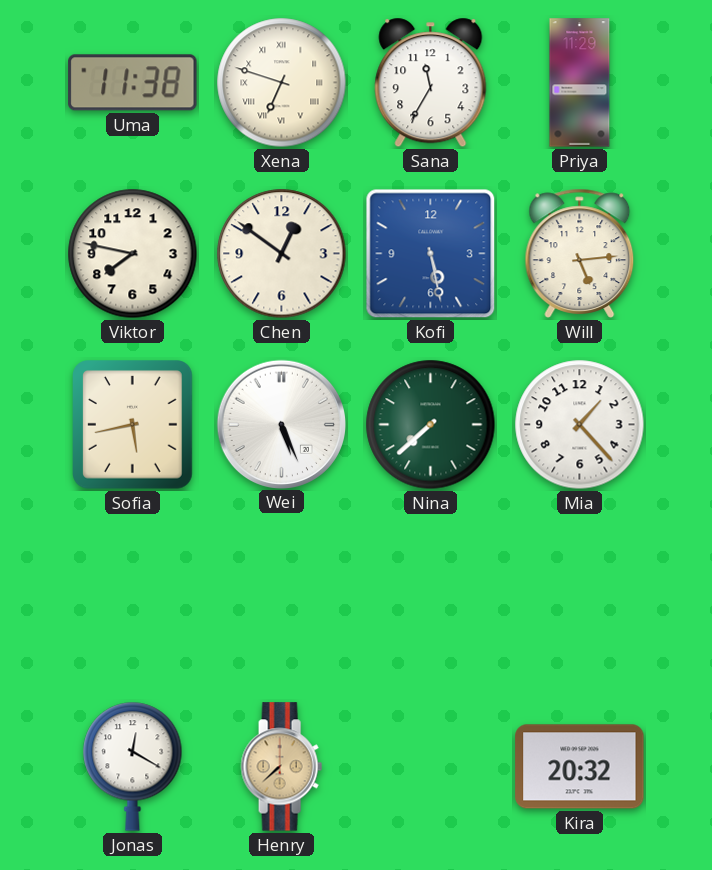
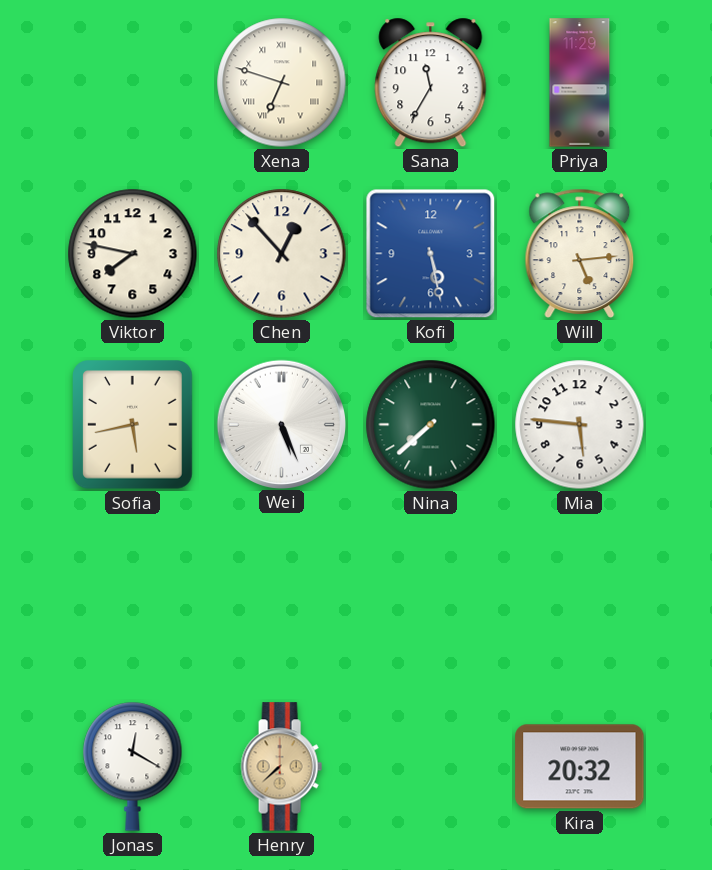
Uma: 11:38 -> none (133, 83)
Chen: 12:51 -> 12:53 (282, 254)
Mia: 1:23 -> 5:46 (580, 425)
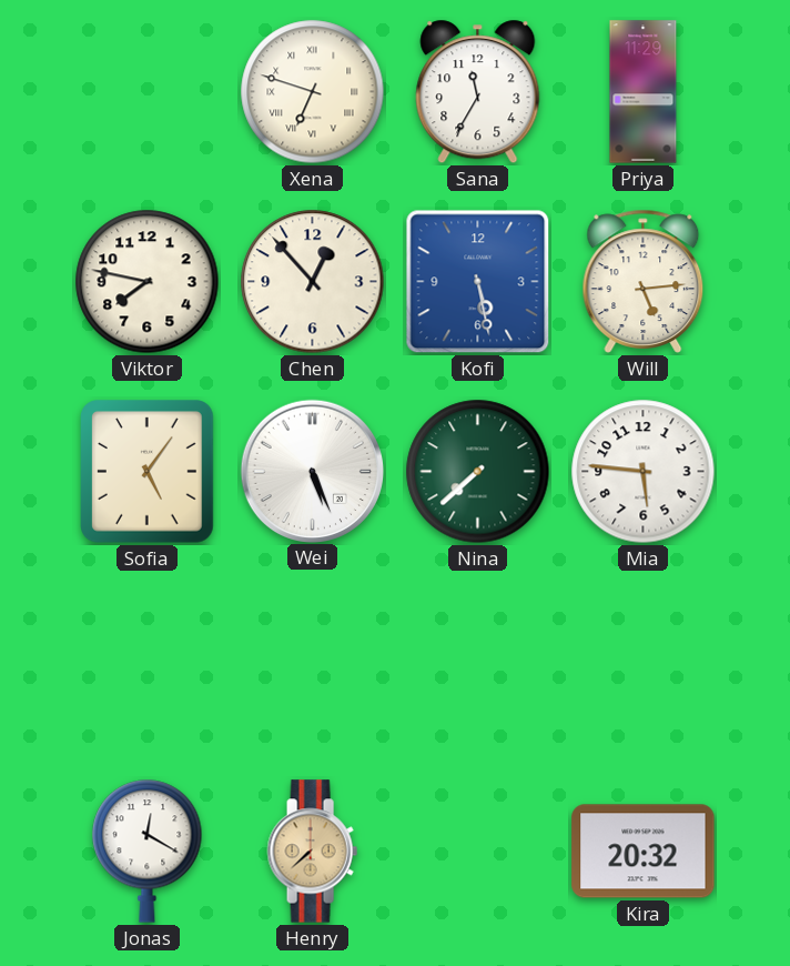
Sofia: 5:43 -> 5:06 (148, 472)
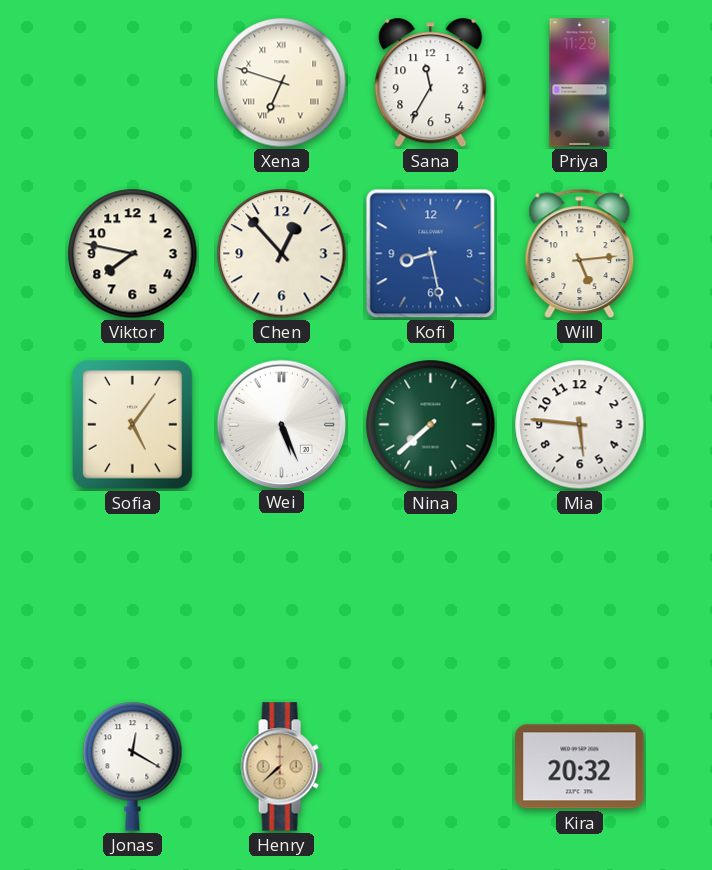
Kofi: 5:28 -> 8:28 (431, 254)
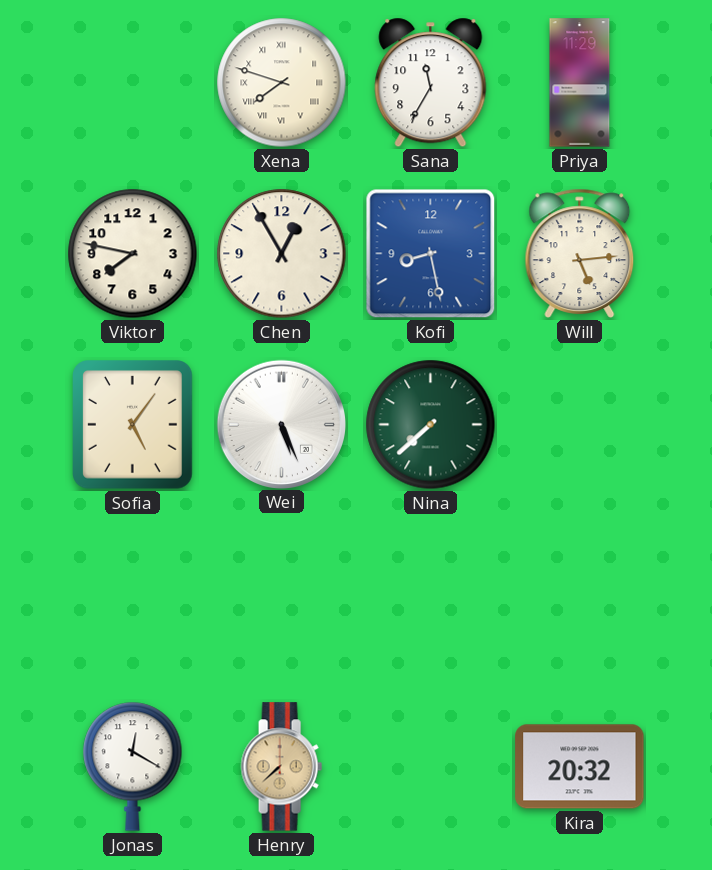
Xena: 6:48 -> 7:48 (282, 83)
Chen: 12:53 -> 12:55 (282, 254)
Mia: 5:46 -> none (580, 425)
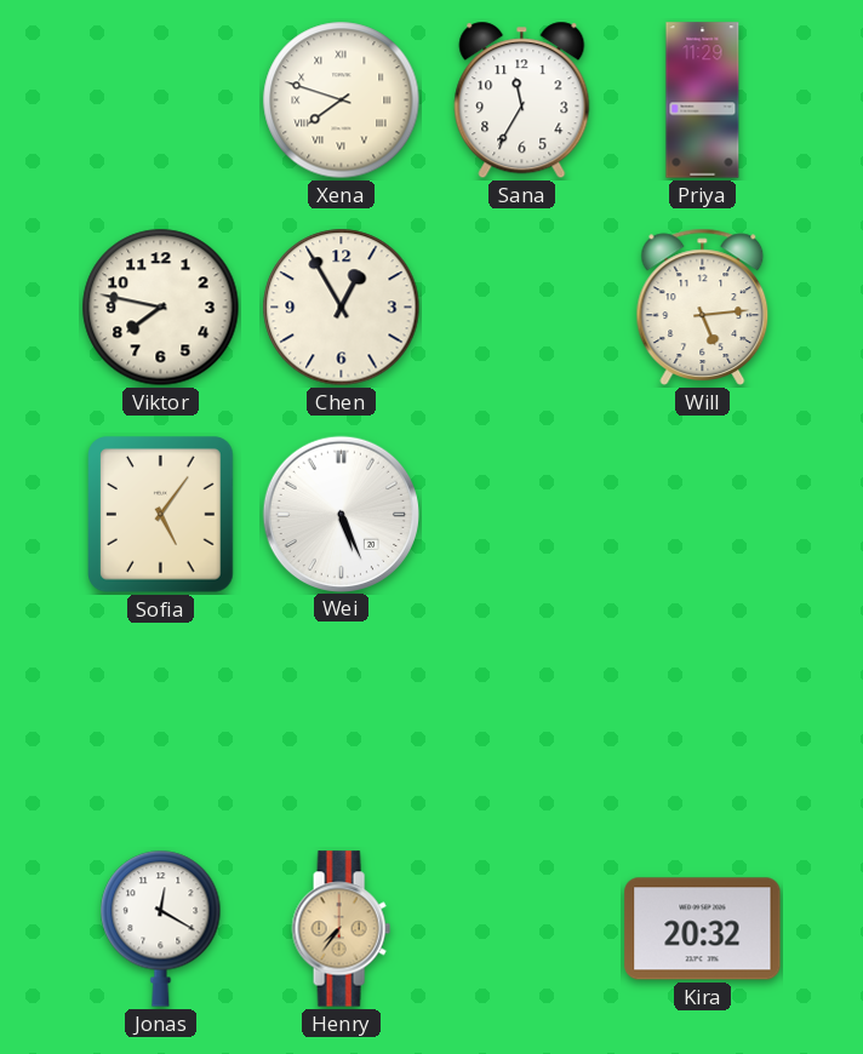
Kofi: 8:28 -> none (431, 254)
Nina: 7:38 -> none (431, 425)
Henry: 7:38 -> 7:36 (341, 929)
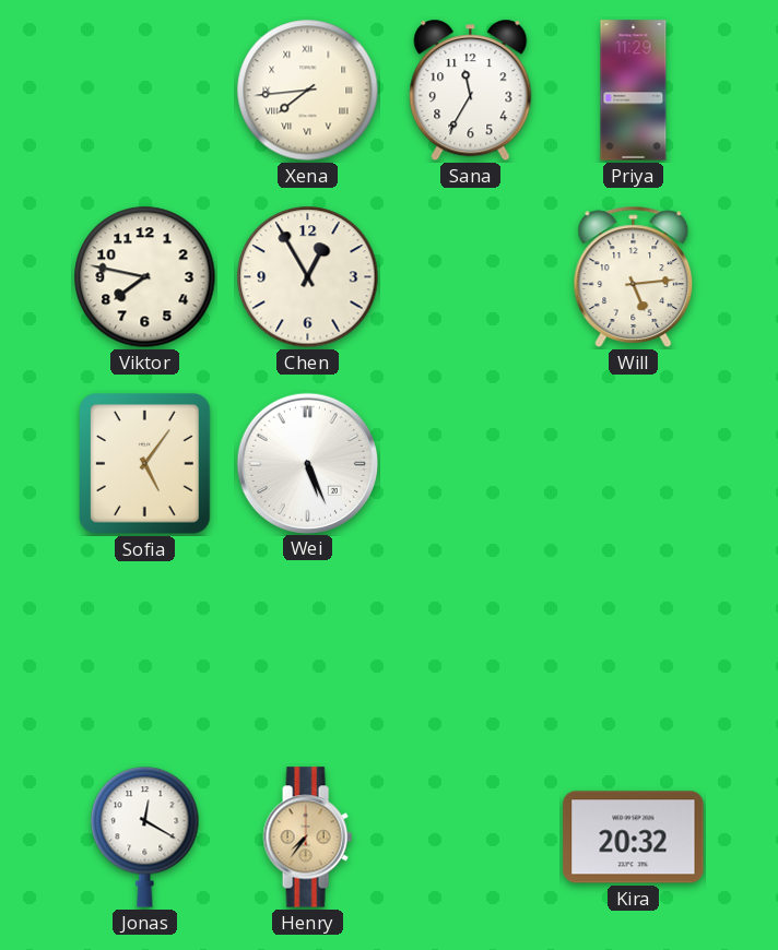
Xena: 7:48 -> 7:44 (308, 91)
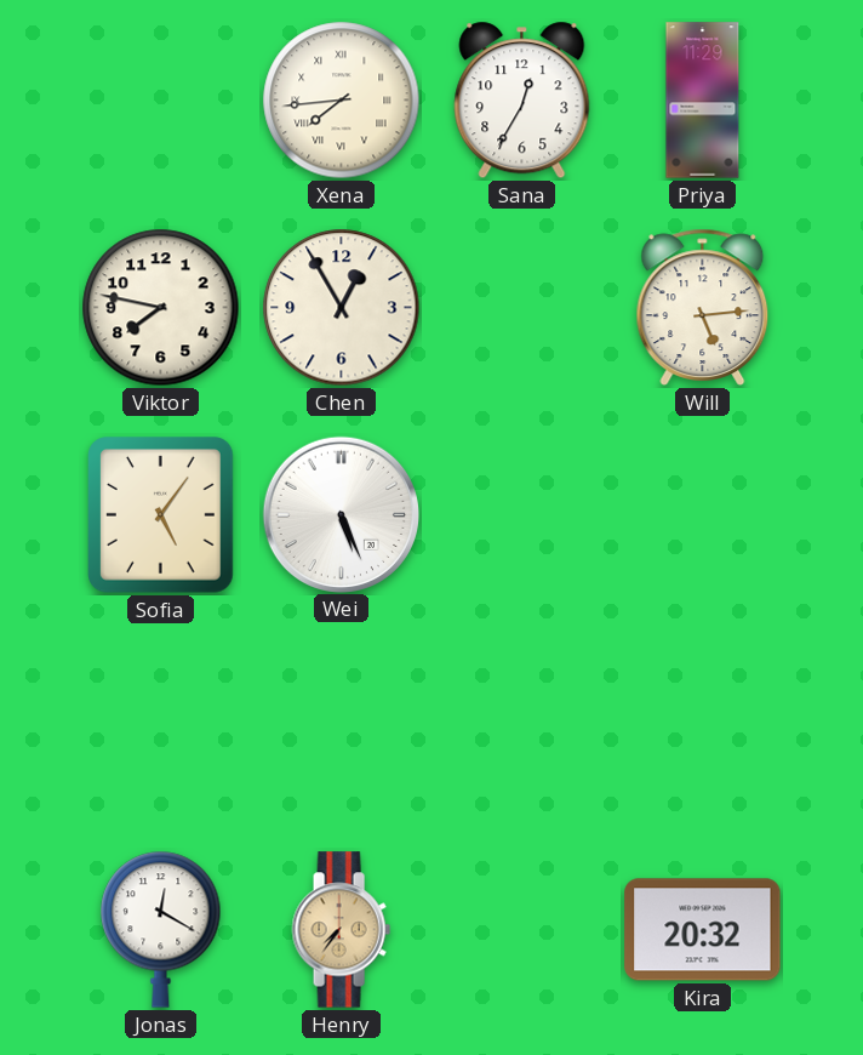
Sana: 11:35 -> 12:35 (522, 101)
